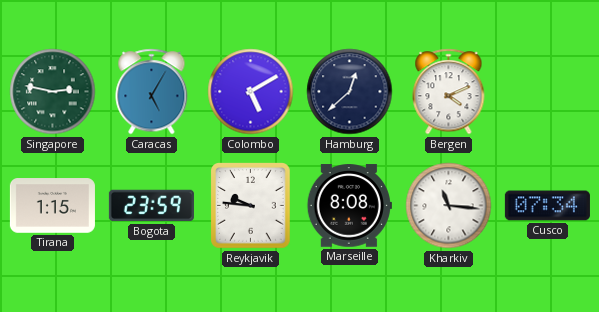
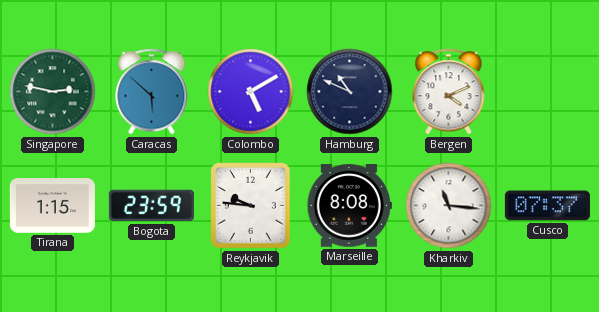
Caracas: 5:05 -> 5:52 (152, 92)
Hamburg: 12:38 -> 10:49 (350, 92)
Cusco: 07:34 -> 07:37 (547, 206)
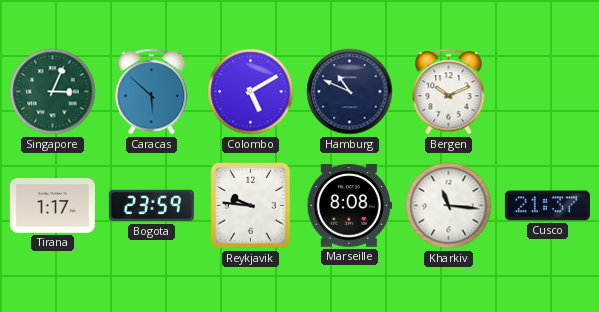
Singapore: 2:47 -> 3:04 (53, 92)
Bergen: 4:11 -> 10:11 (449, 92)
Tirana: 1:15 -> 1:17 (52, 206)
Cusco: 07:37 -> 21:37 (547, 206)
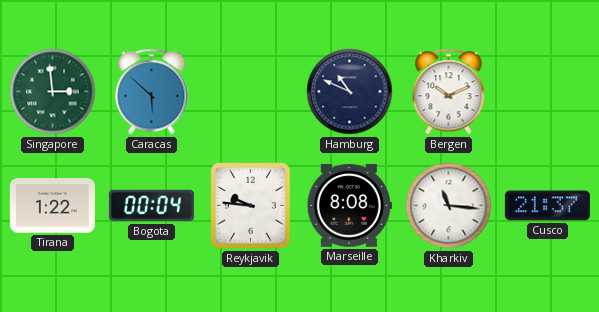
Singapore: 3:04 -> 2:59 (53, 92)
Colombo: 5:10 -> none (251, 92)
Tirana: 1:17 -> 1:22 (52, 206)
Bogota: 23:59 -> 00:04 (151, 206)
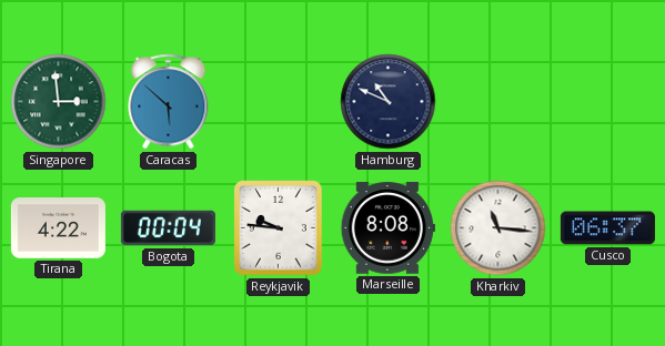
Bergen: 10:11 -> none (449, 92)
Tirana: 1:22 -> 4:22 (58, 228)
Cusco: 21:37 -> 06:37 (607, 228)
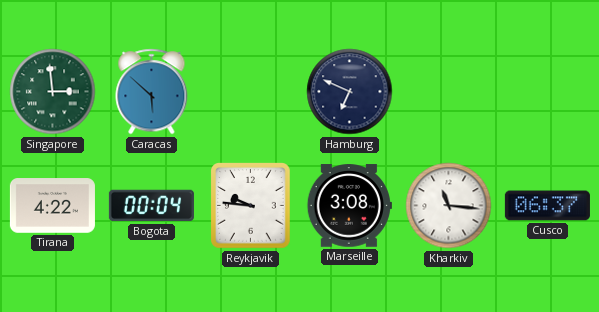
Hamburg: 10:49 -> 6:49 (350, 92)
Marseille: 8:08 -> 3:08 (349, 206)
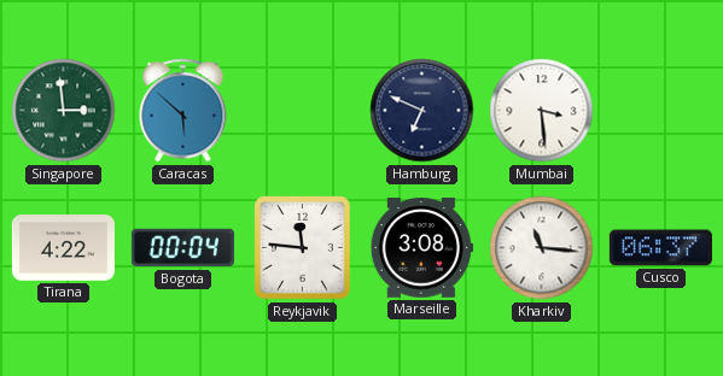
Mumbai: none -> 3:29 (542, 111)
Reykjavik: 9:46 -> 11:46 (303, 248)
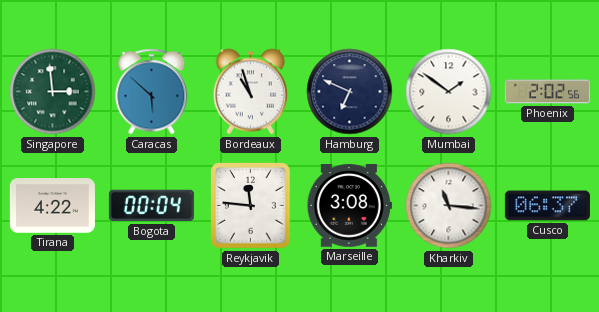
Bordeaux: none -> 10:57 (251, 92)
Mumbai: 3:29 -> 1:51 (449, 92)
Phoenix: none -> 2:02 (547, 92)
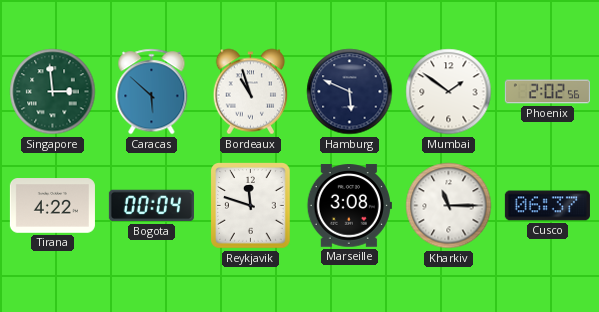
Hamburg: 6:49 -> 5:49 (350, 92)
Reykjavik: 11:46 -> 11:48 (251, 206)
Kharkiv: 11:16 -> 11:15 (449, 206)
